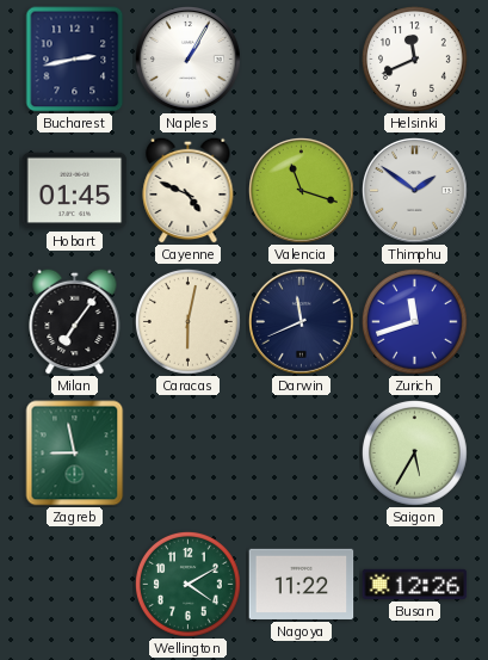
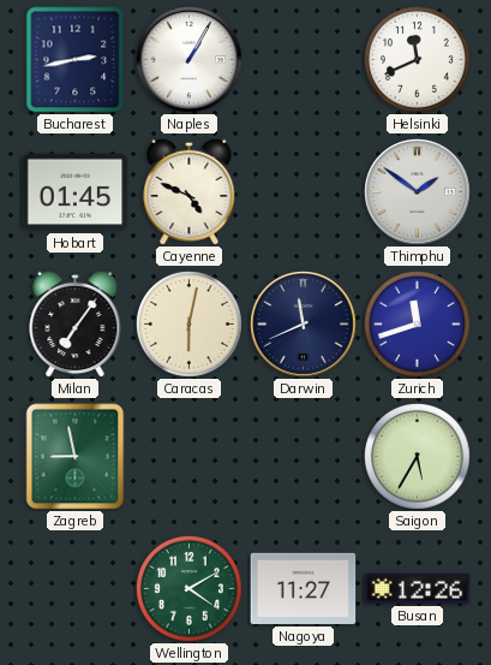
Valencia: 11:18 -> none (302, 191)
Nagoya: 11:22 -> 11:27 (304, 588)
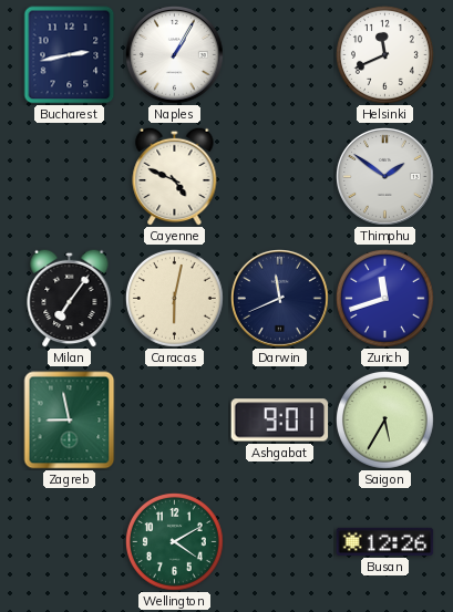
Hobart: 01:45 -> none (76, 192)
Ashgabat: none -> 9:01 (280, 421)
Nagoya: 11:27 -> none (304, 588)
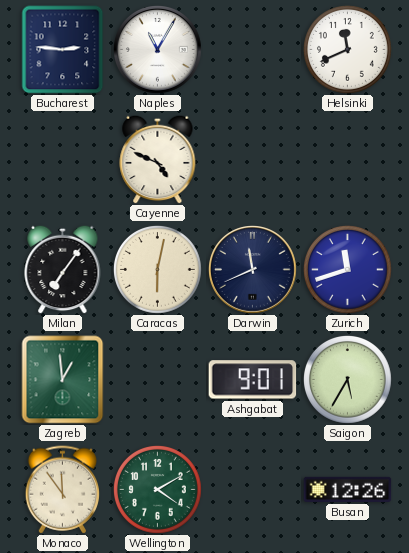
Bucharest: 2:43 -> 2:46 (63, 50)
Naples: 1:05 -> 11:05 (158, 50)
Thimphu: 1:51 -> none (385, 177)
Zagreb: 8:58 -> 12:59 (63, 380)
Monaco: none -> 11:54 (62, 490)
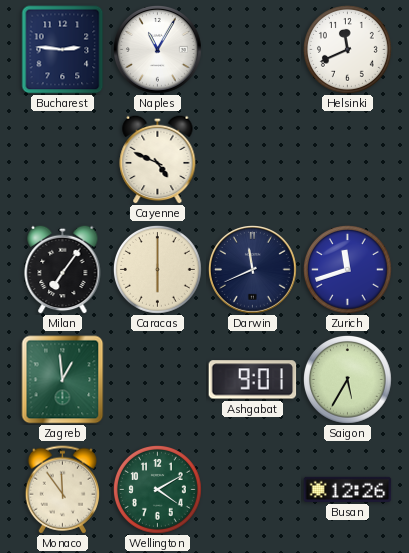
Caracas: 6:02 -> 6:00 (157, 269)
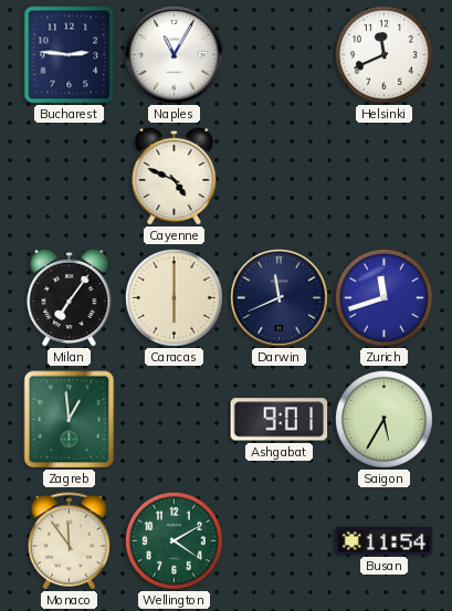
Busan: 12:26 -> 11:54 (385, 540)
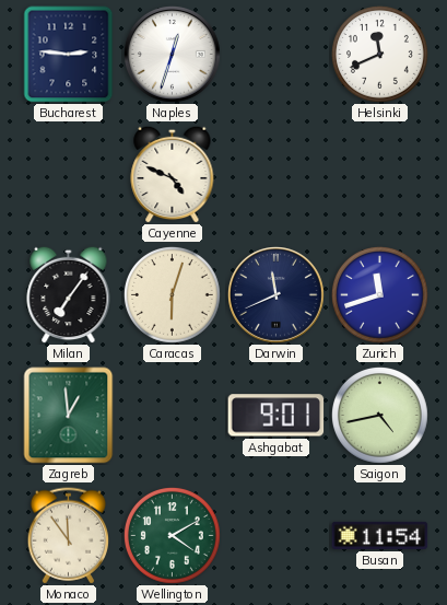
Naples: 11:05 -> 12:33 (173, 55)
Caracas: 6:00 -> 6:03 (172, 294)
Saigon: 5:35 -> 4:43 (379, 415)
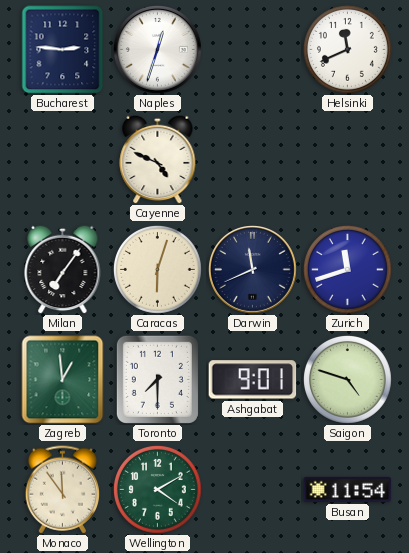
Toronto: none -> 7:30 (157, 379)
Saigon: 4:43 -> 4:48 (347, 379)
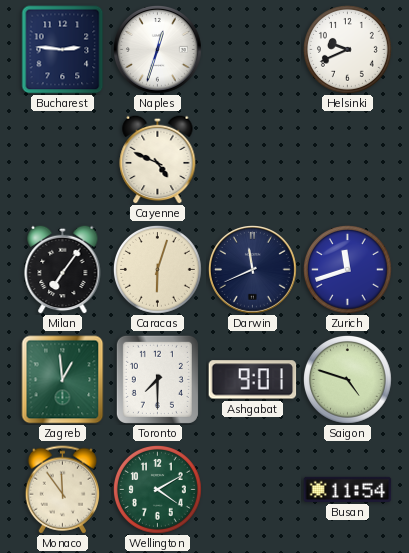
Helsinki: 11:41 -> 9:41 (347, 49)
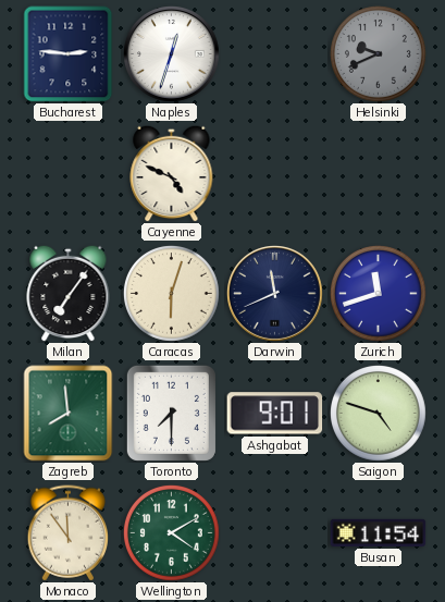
Helsinki dial: white -> grey (378, 53)
Zagreb: 12:59 -> 7:59 (69, 414)
